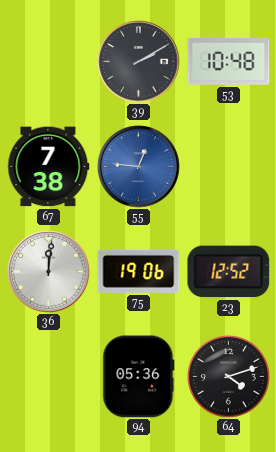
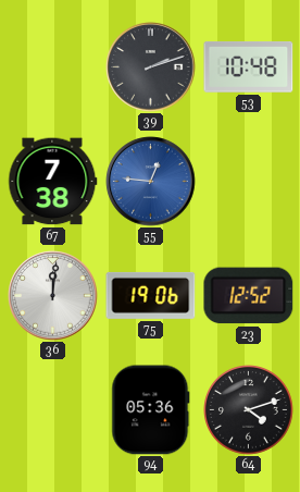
39: 2:10 -> 2:12 (151, 67)
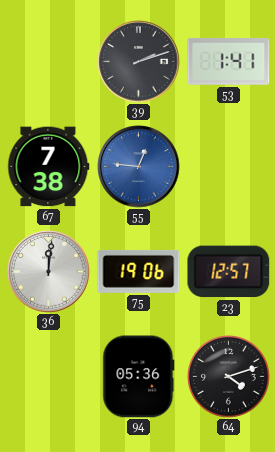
53: 10:48 -> 1:41 (229, 62)
23: 12:52 -> 12:57 (229, 272)
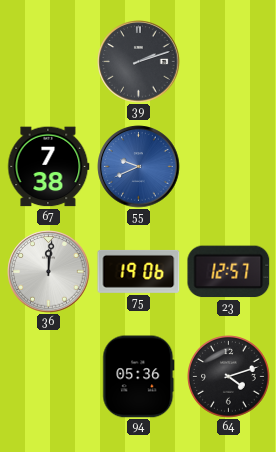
53: 1:41 -> none (229, 62)
55: 12:46 -> 9:41 (139, 167)
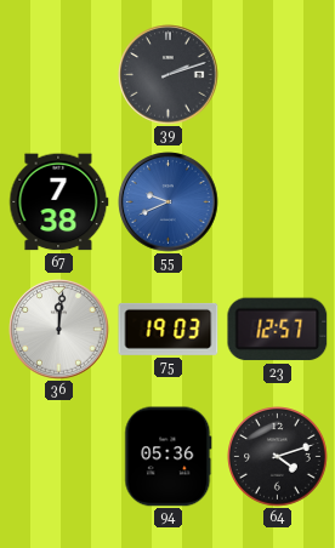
75: 19:06 -> 19:03 (169, 329)
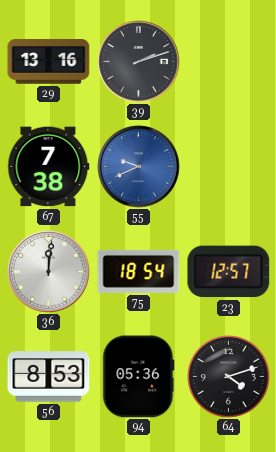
29: none -> 13:16 (49, 62)
75: 19:03 -> 18:54 (139, 271)
56: none -> 8:53 (49, 377)
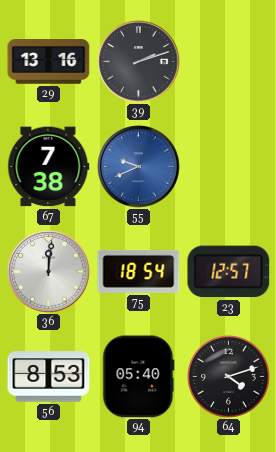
94: 05:36 -> 05:40 (139, 377)
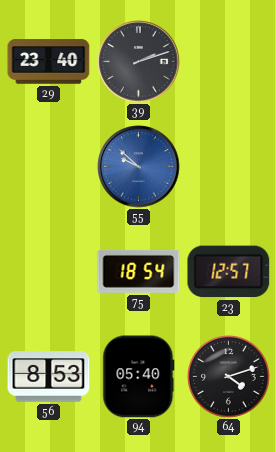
29: 13:16 -> 23:40 (49, 62)
67: 7:38 -> none (49, 167)
55: 9:41 -> 9:52 (139, 167)
36: 12:01 -> none (49, 272)
